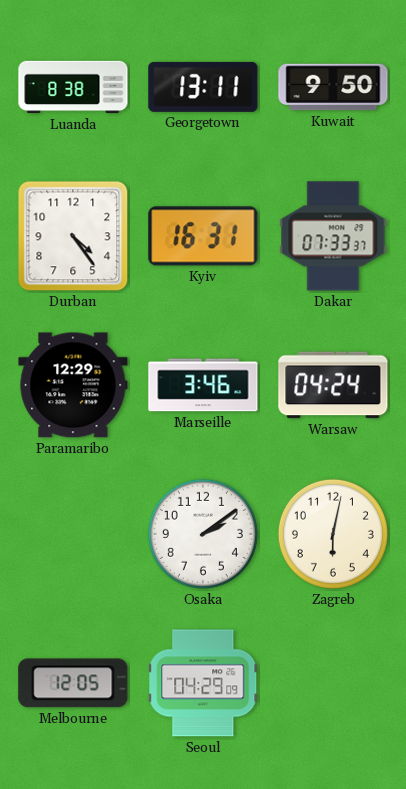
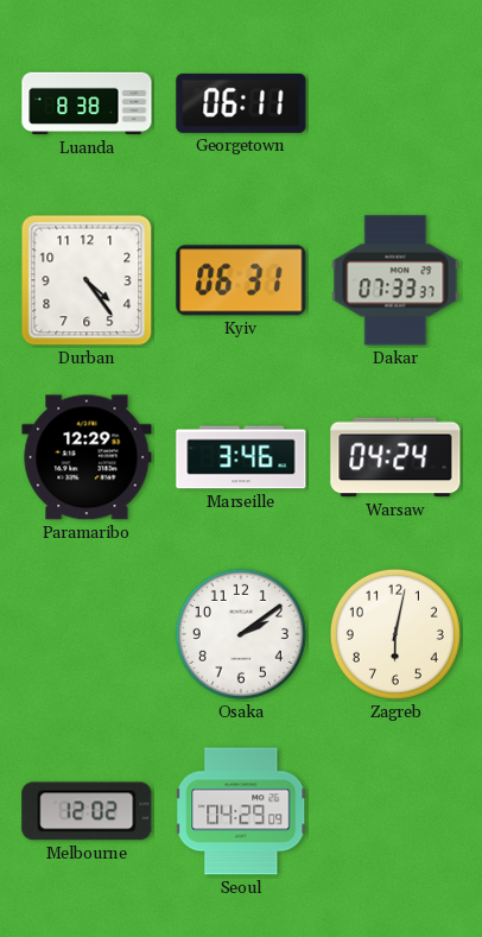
Georgetown: 13:11 -> 06:11 (241, 103)
Kuwait: 9:50 -> none (333, 87)
Kyiv: 16:31 -> 06:31 (241, 280)
Melbourne: 12:05 -> 12:02 (87, 811)
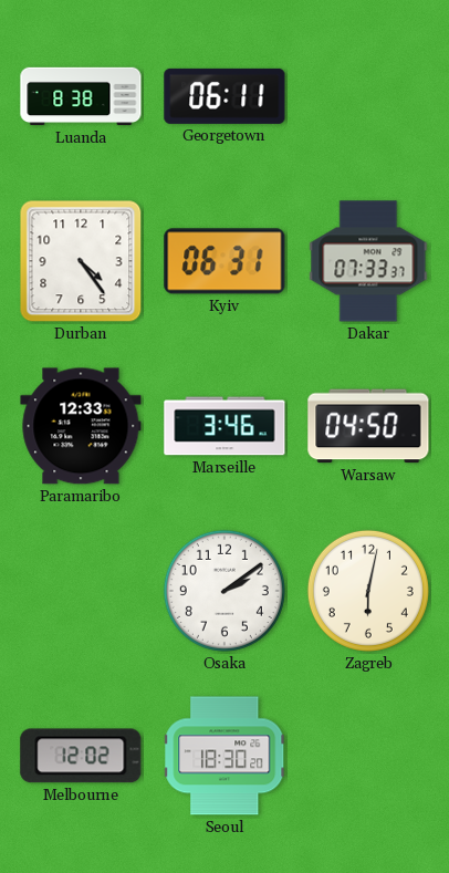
Paramaribo: 12:29 -> 12:33 (81, 426)
Warsaw: 04:24 -> 04:50 (368, 426)
Seoul: 04:29 -> 18:30 (226, 756)
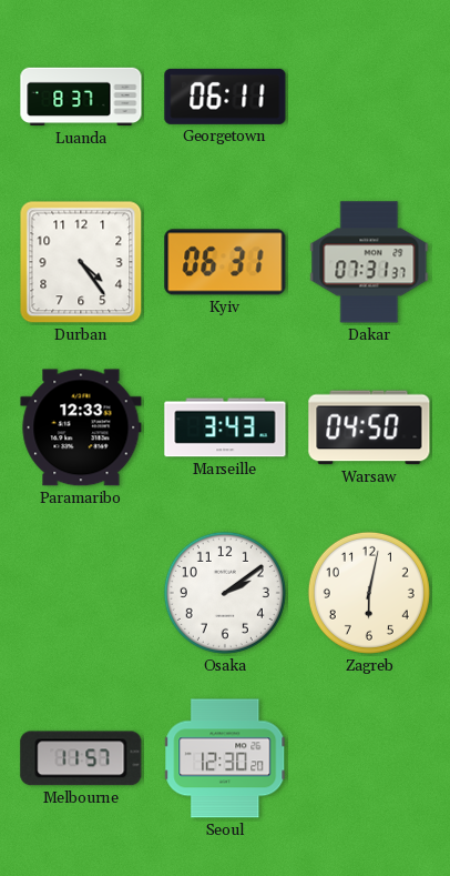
Luanda: 8:38 -> 8:37 (81, 97)
Dakar: 07:33 -> 07:31 (369, 262)
Marseille: 3:46 -> 3:43 (225, 427)
Melbourne: 12:02 -> 11:57 (81, 758)
Seoul: 18:30 -> 12:30 (226, 758)
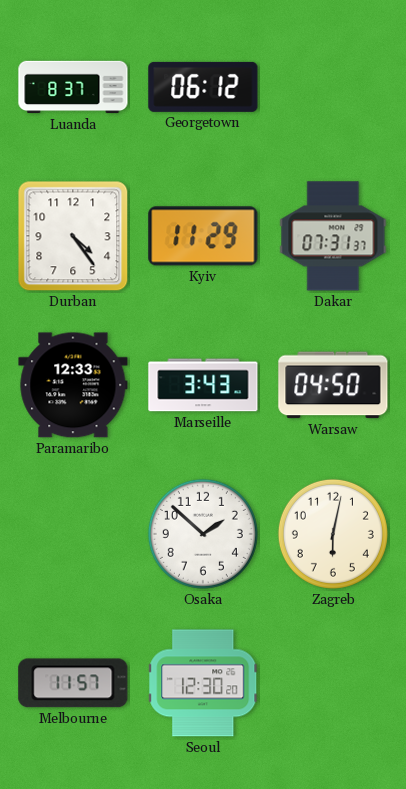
Georgetown: 06:11 -> 06:12 (203, 87)
Kyiv: 06:31 -> 11:29 (203, 236)
Osaka: 2:09 -> 1:52 (203, 534)
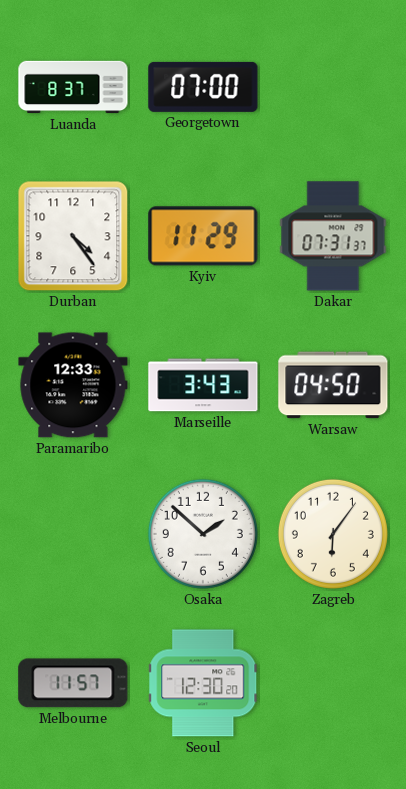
Georgetown: 06:12 -> 07:00 (203, 87)
Zagreb: 6:02 -> 6:06 (333, 534)
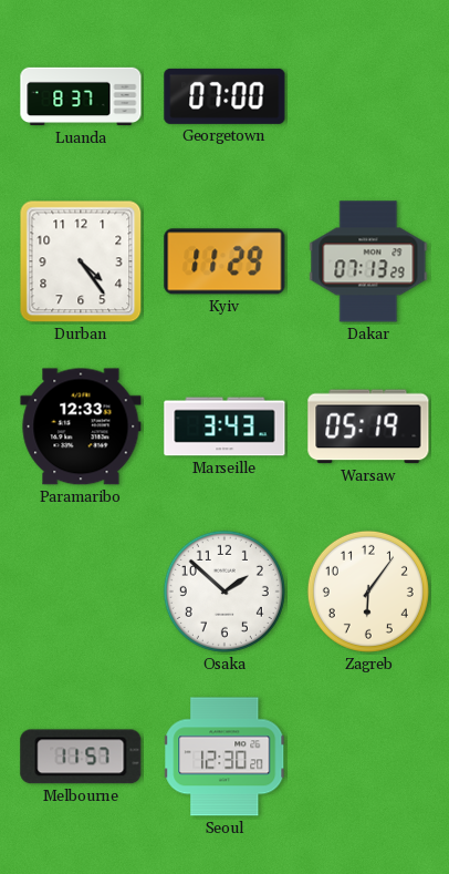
Dakar: 07:31 -> 07:13 (368, 261)
Warsaw: 04:50 -> 05:19 (368, 426)
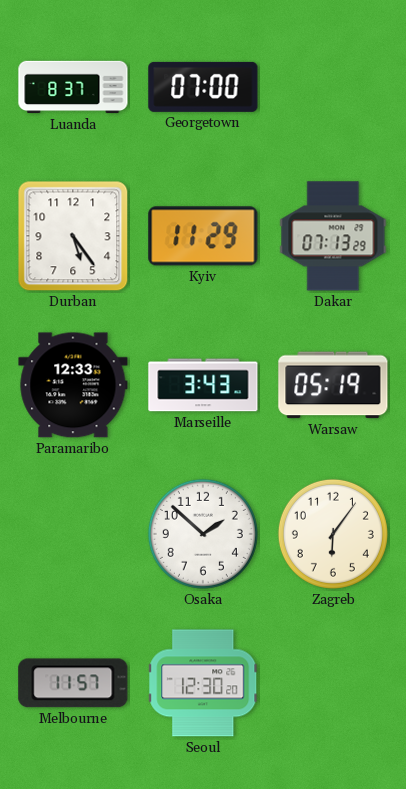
Durban: 4:24 -> 5:24 (73, 236)
